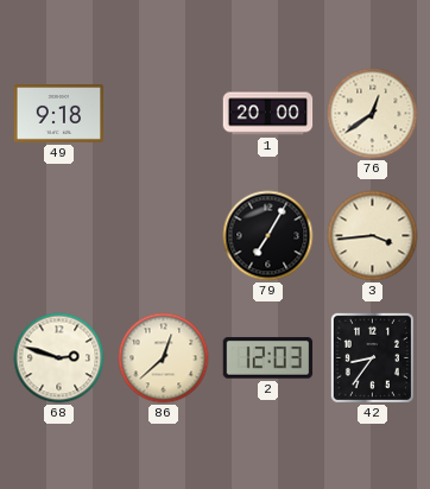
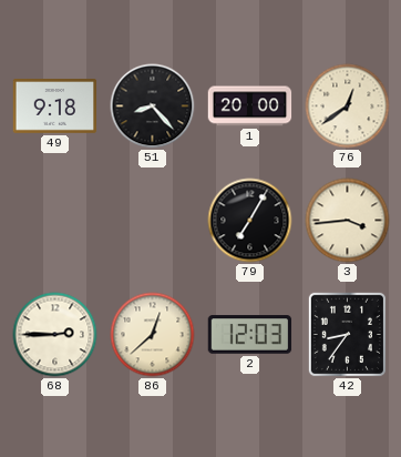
51: none -> 8:23 (153, 106)
68: 2:48 -> 2:45 (55, 335)
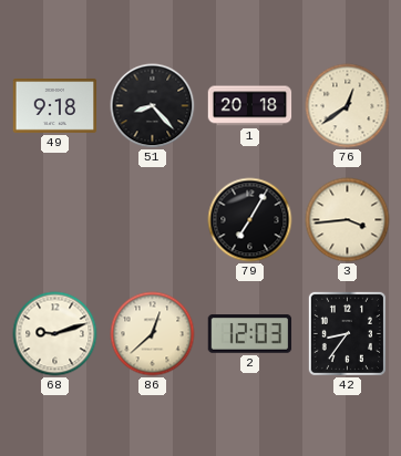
1: 20:00 -> 20:18 (250, 106)
68: 2:45 -> 9:12 (55, 334)
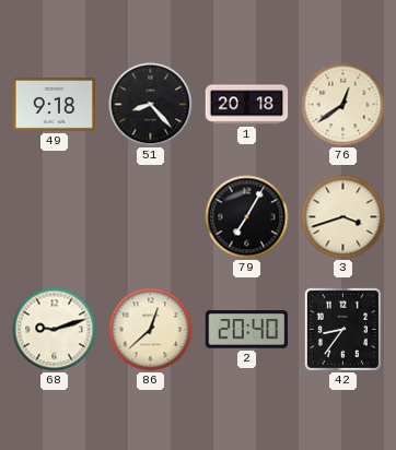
3: 3:44 -> 3:42 (343, 217)
2: 12:03 -> 20:40 (247, 330)
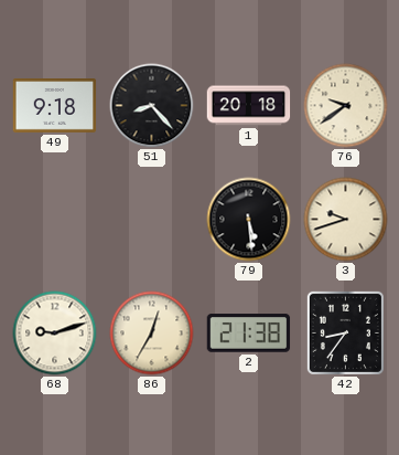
76: 12:39 -> 9:39 (346, 106)
79: 7:05 -> 5:29 (249, 220)
3: 3:42 -> 9:42 (346, 220)
86: 12:38 -> 12:35 (152, 334)
2: 20:40 -> 21:38 (249, 334)
